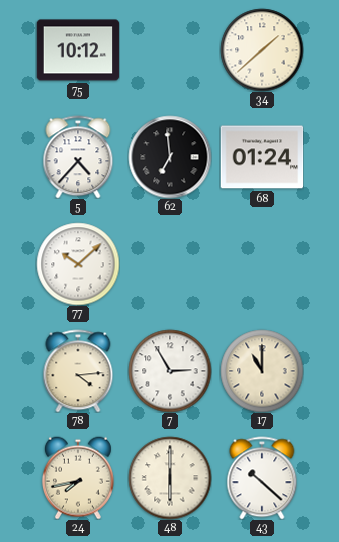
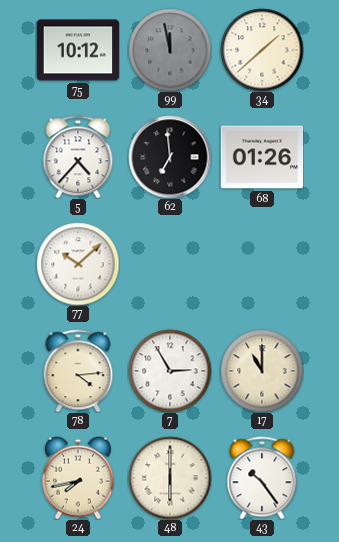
99: none -> 11:58 (170, 50)
68: 01:24 -> 01:26 (262, 157)
43: 10:22 -> 10:24 (262, 478)
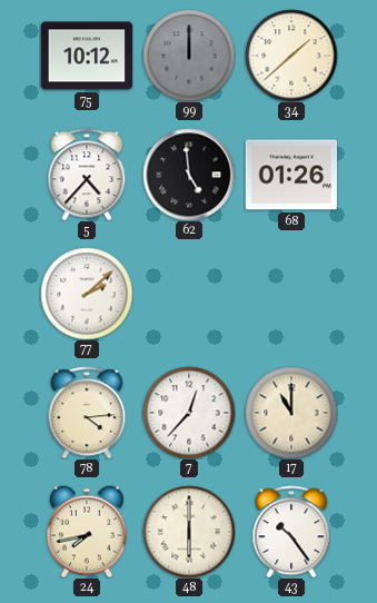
99: 11:58 -> 12:00 (189, 56)
62: 6:59 -> 4:59 (189, 175)
77: 10:08 -> 2:08 (87, 294)
7: 2:55 -> 12:37 (189, 413)
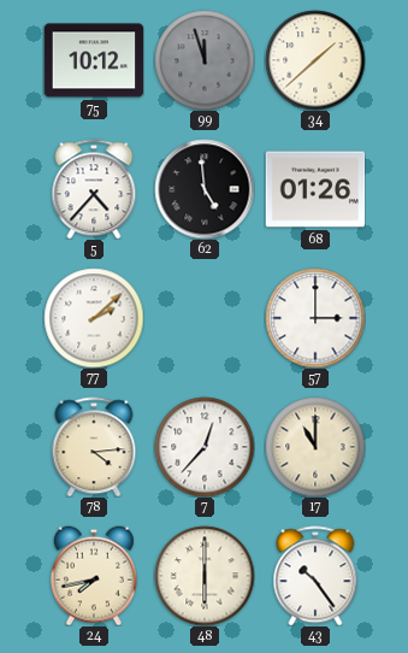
99: 12:00 -> 11:57 (205, 60)
57: none -> 3:00 (315, 318)
